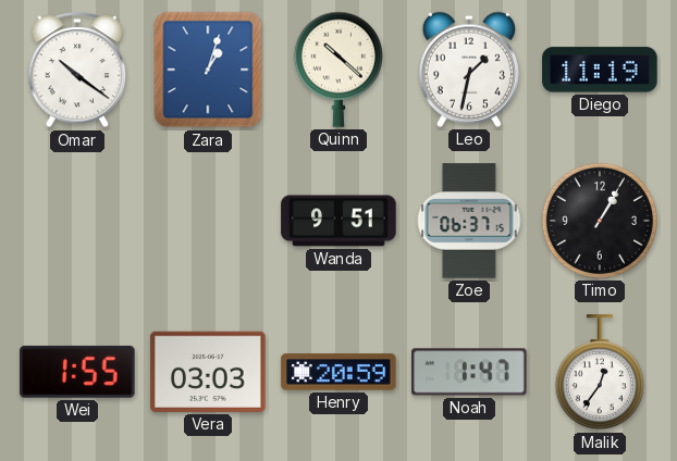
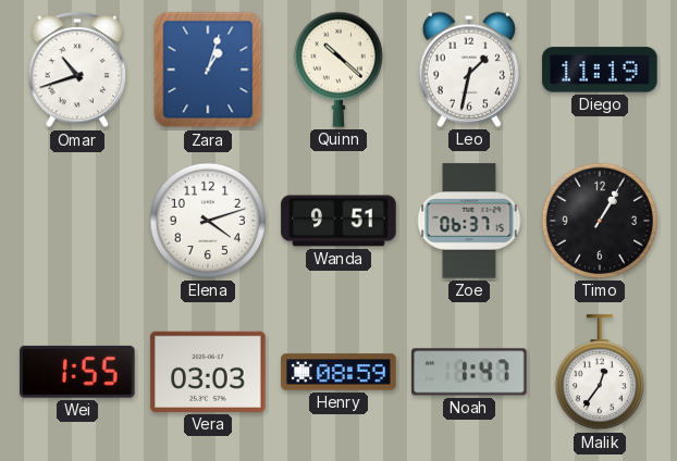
Omar: 10:21 -> 10:42 (77, 71)
Elena: none -> 4:12 (208, 221)
Henry: 20:59 -> 08:59 (338, 372)
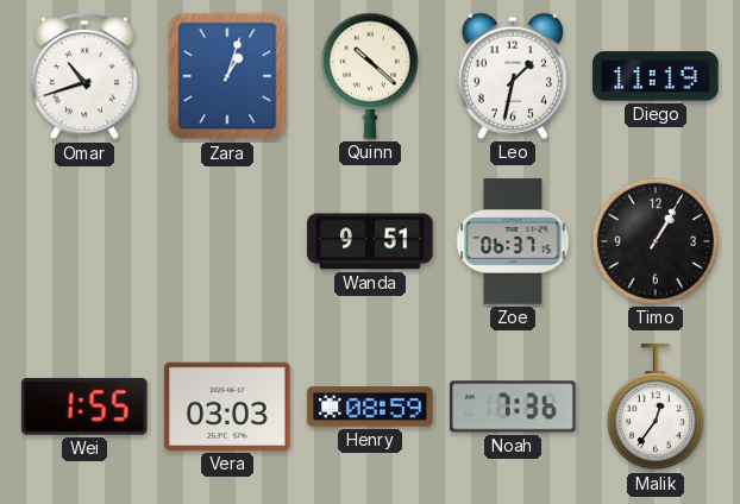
Elena: 4:12 -> none (208, 221)
Noah: 1:47 -> 7:36 (513, 407)
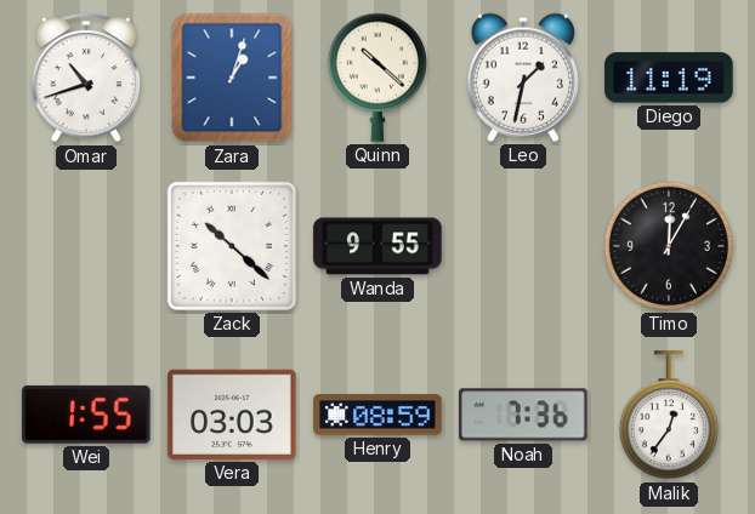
Zack: none -> 10:22 (232, 246)
Wanda: 9:51 -> 9:55 (377, 246)
Zoe: 06:37 -> none (513, 241)
Timo: 1:05 -> 12:05 (669, 246)
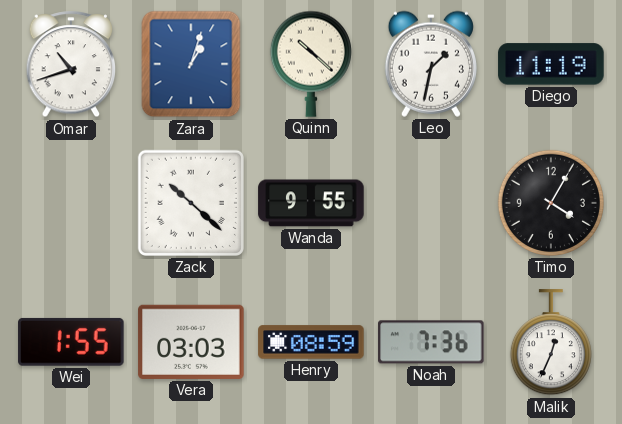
Timo: 12:05 -> 4:05 (551, 203)
Malik: 12:36 -> 12:34 (551, 343)
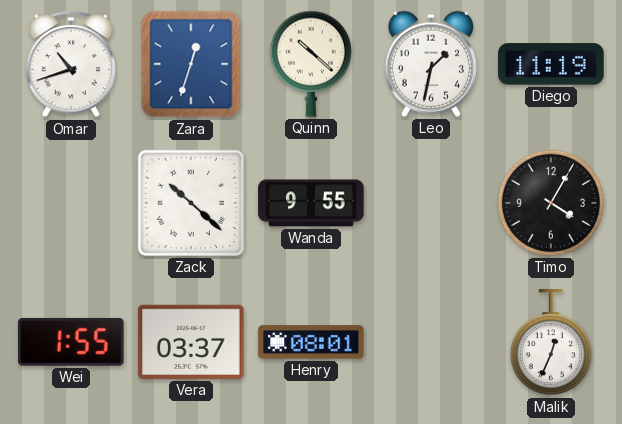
Zara: 1:03 -> 12:33 (191, 64)
Vera: 03:03 -> 03:37 (191, 342)
Henry: 08:59 -> 08:01 (311, 342)
Noah: 7:36 -> none (431, 342)
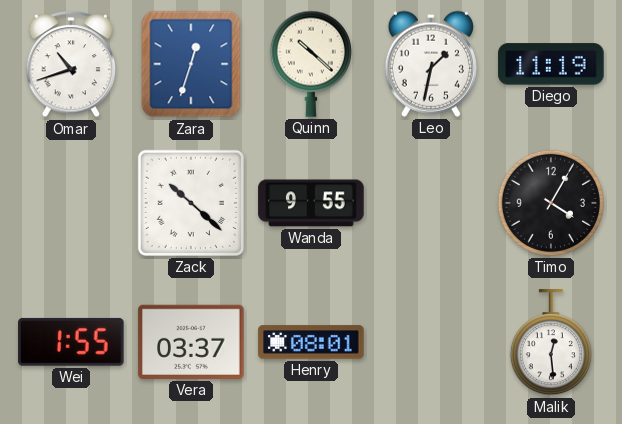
Malik: 12:34 -> 12:29 (551, 343)
